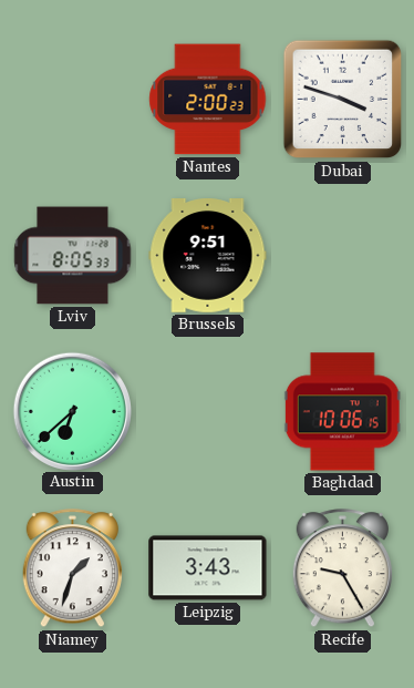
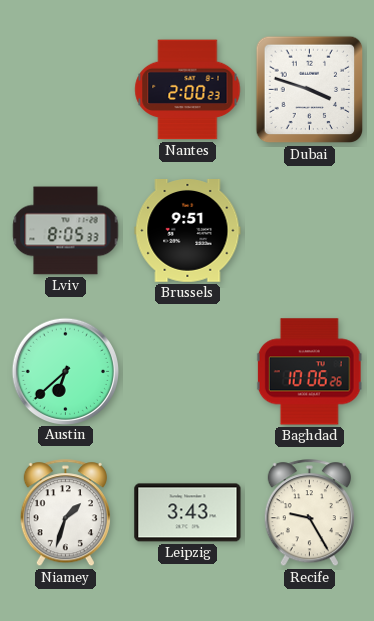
Baghdad: 10:06:15 -> 10:06:26 (309, 372)
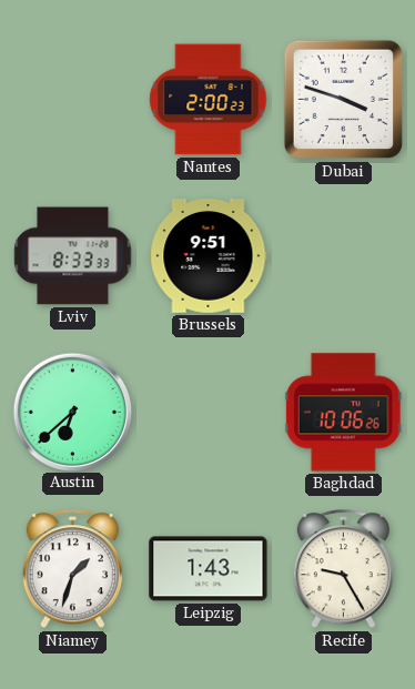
Lviv: 8:05 -> 8:33 (73, 256)
Leipzig: 3:43 -> 1:43 (209, 569)
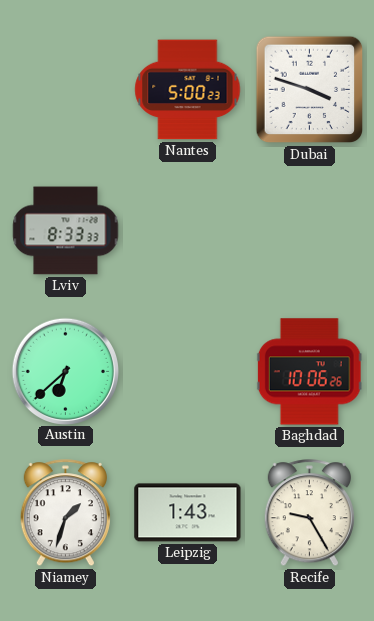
Nantes: 2:00 -> 5:00 (188, 90)
Brussels: 9:51 -> none (209, 256)
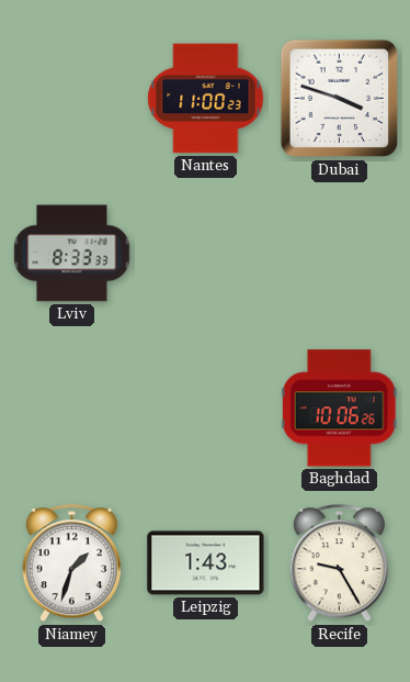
Nantes: 5:00 -> 11:00 (206, 99)
Austin: 6:38 -> none (65, 371)
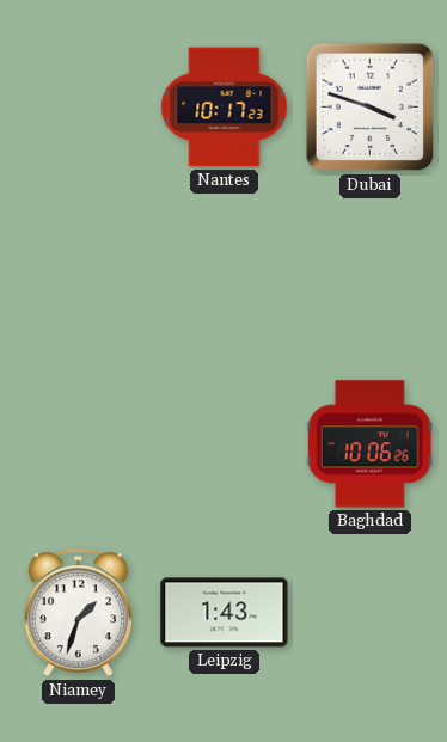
Nantes: 11:00 -> 10:17 (225, 108)
Lviv: 8:33 -> none (72, 254)
Recife: 9:25 -> none (339, 563)
